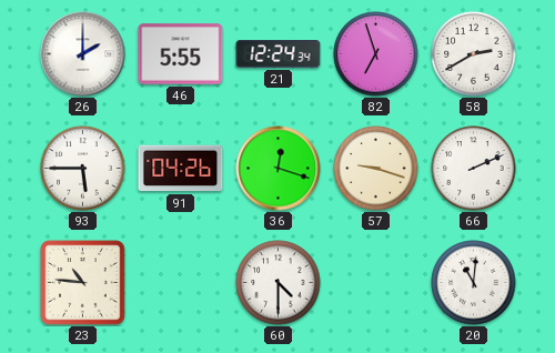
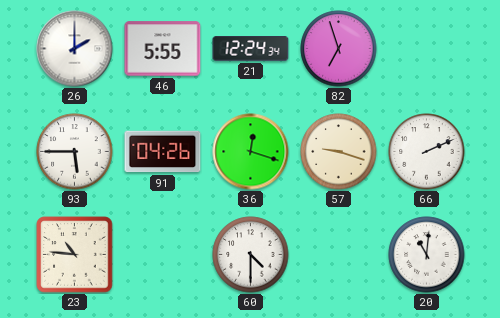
58: 2:40 -> none (474, 54)
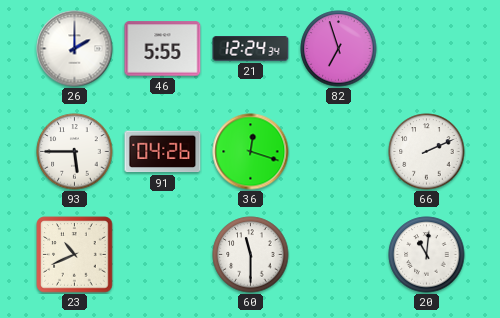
57: 9:18 -> none (339, 152)
23: 10:46 -> 10:41 (75, 255)
60: 4:30 -> 11:30 (251, 255)
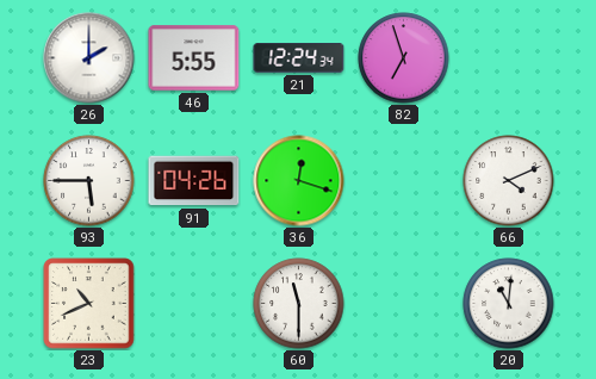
66: 2:11 -> 4:11 (509, 181)
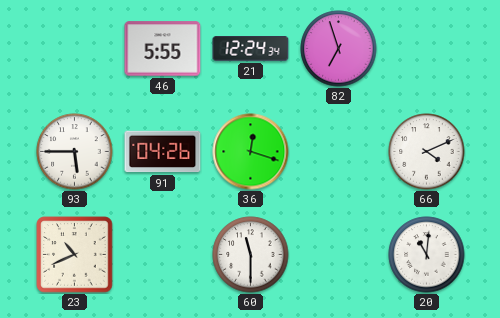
26: 2:00 -> none (89, 58)
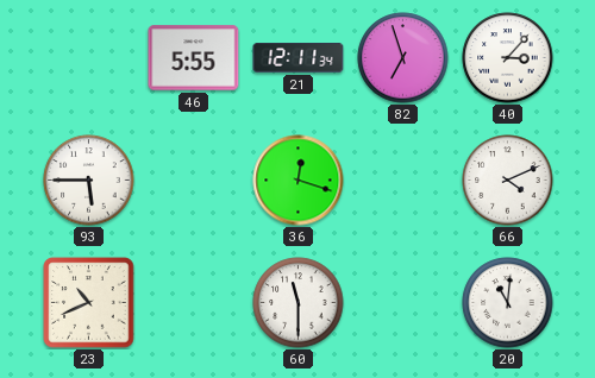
21: 12:24 -> 12:11 (299, 58)
40: none -> 3:07 (508, 58)
91: 04:26 -> none (163, 152)
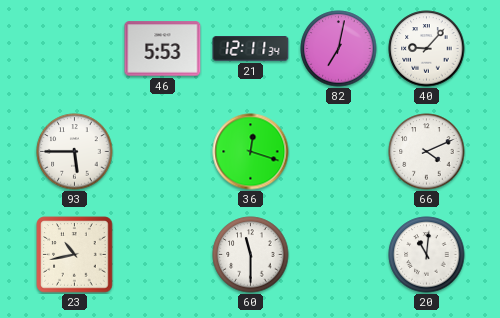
46: 5:55 -> 5:53 (163, 49)
82: 6:57 -> 7:02 (339, 49)
40: 3:07 -> 9:07 (427, 49)
23: 10:41 -> 10:43 (75, 255)
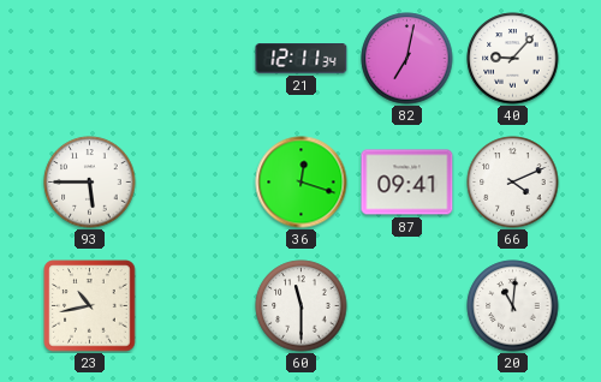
46: 5:53 -> none (163, 49)
87: none -> 09:41 (407, 183)
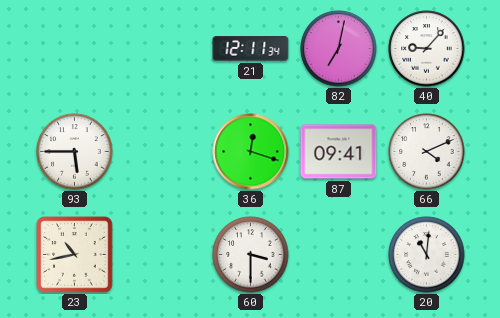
60: 11:30 -> 3:30 (251, 255)
